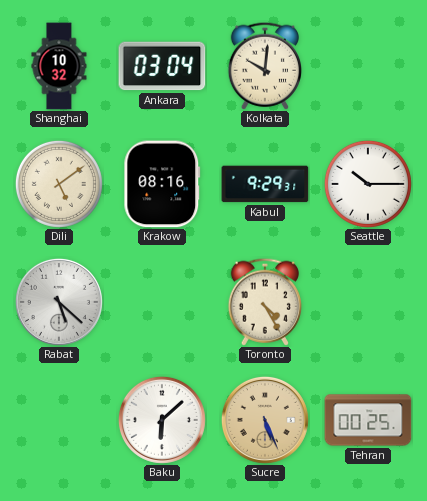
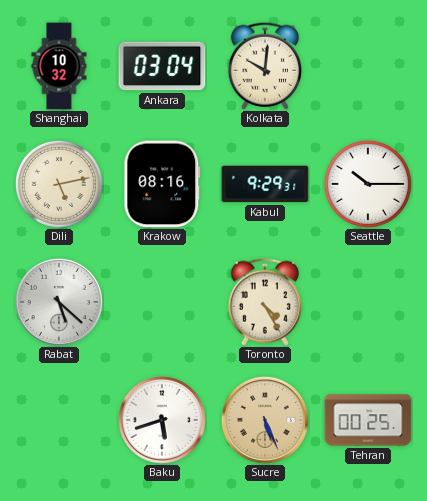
Dili: 5:09 -> 5:13 (59, 184)
Baku: 6:08 -> 5:42 (162, 420)
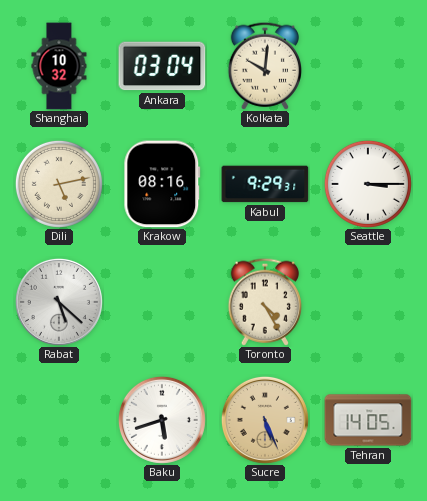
Seattle: 10:15 -> 3:15 (368, 184)
Tehran: 00:25 -> 14:05 (368, 420)
